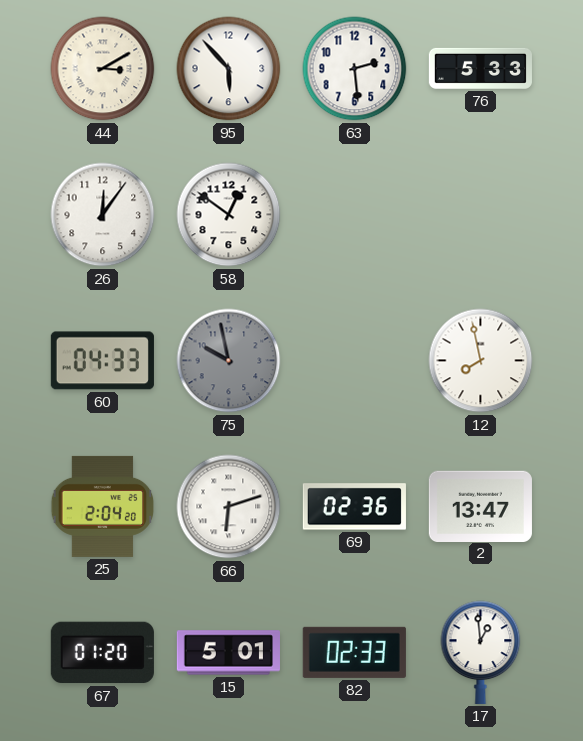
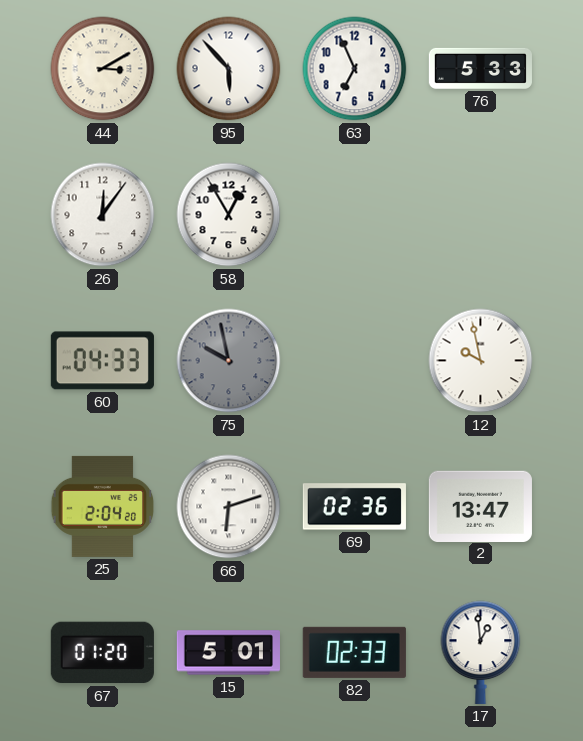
63: 2:29 -> 6:56 (355, 69)
58: 12:51 -> 12:55 (229, 215)
12: 7:58 -> 9:58 (481, 361)
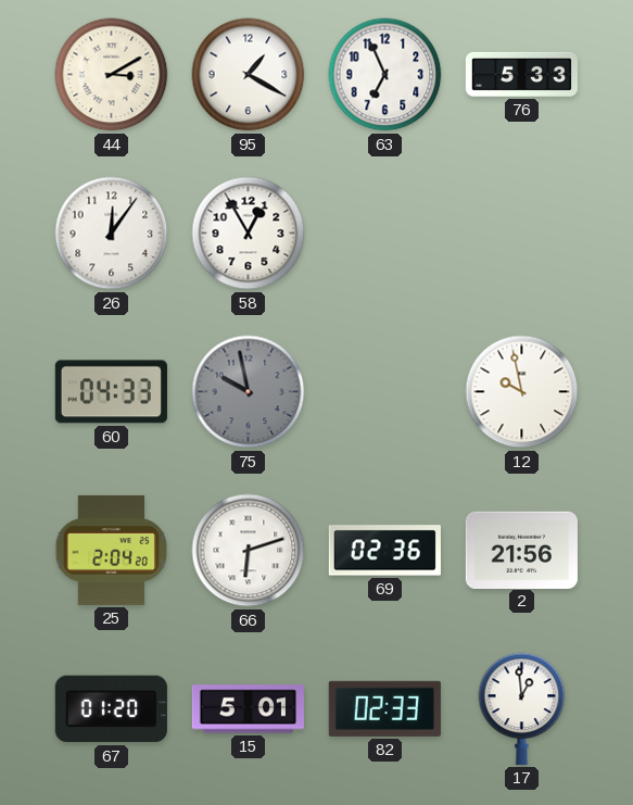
95: 5:53 -> 1:20 (249, 75)
2: 13:47 -> 21:56 (521, 550)
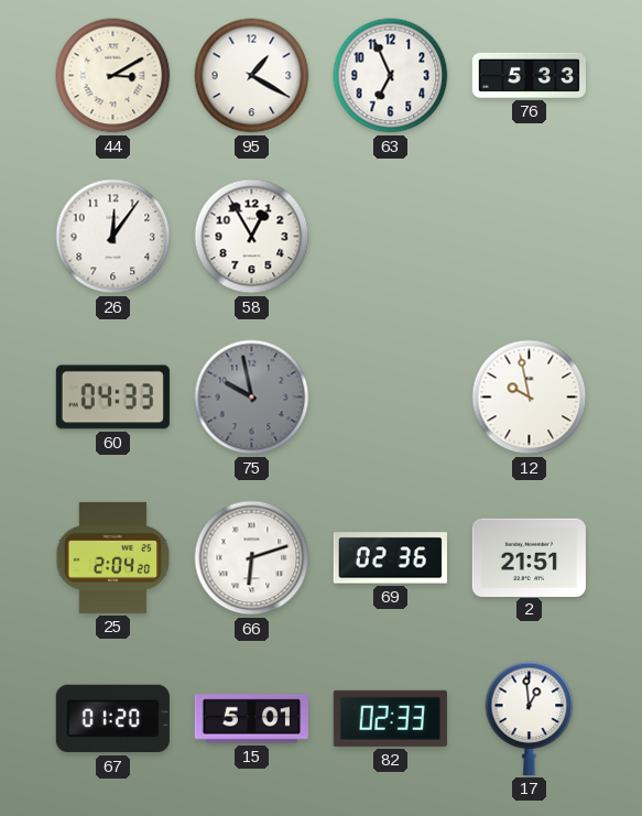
2: 21:56 -> 21:51 (529, 557)
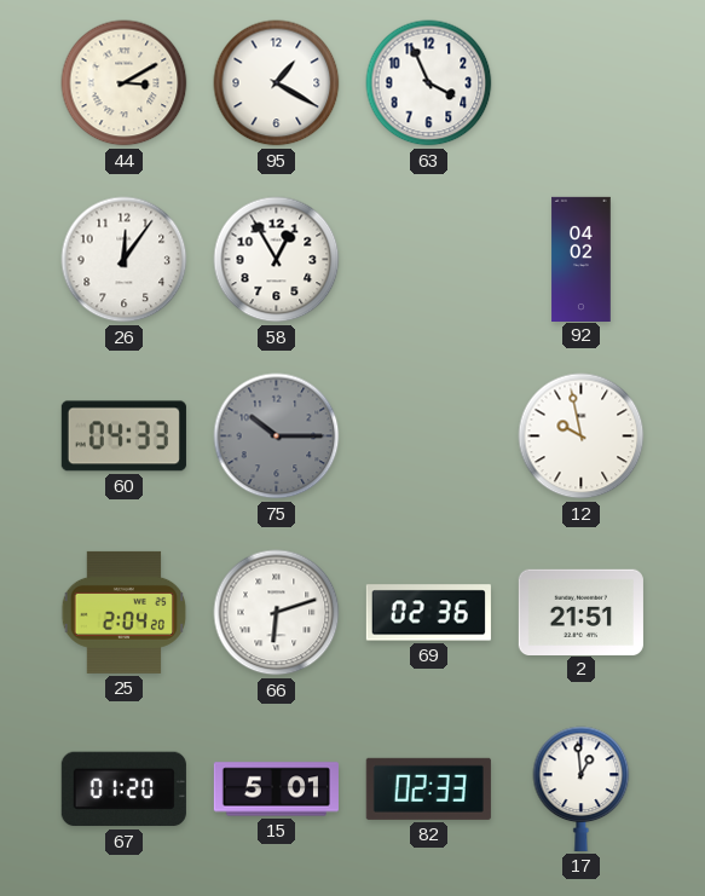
63: 6:56 -> 3:56 (429, 83)
76: 5:33 -> none (529, 75)
92: none -> 04:02 (582, 259)
75: 9:58 -> 10:15 (277, 437)
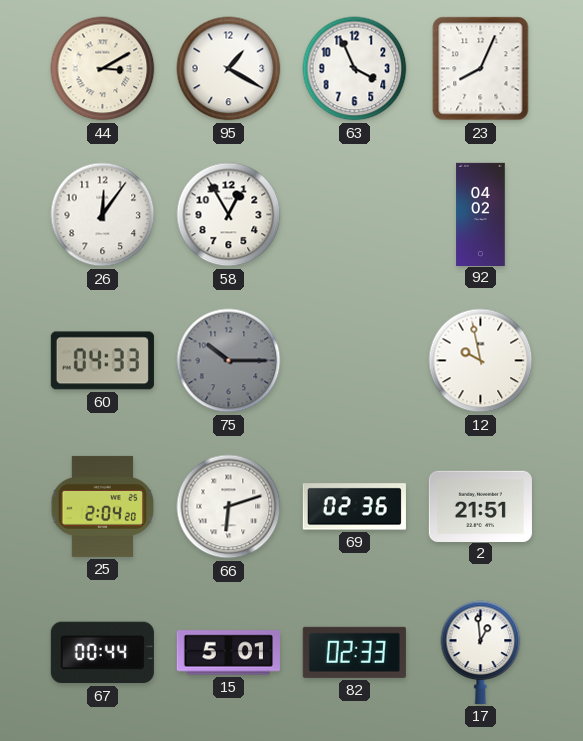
23: none -> 8:04 (481, 69)
67: 01:20 -> 00:44 (102, 653)
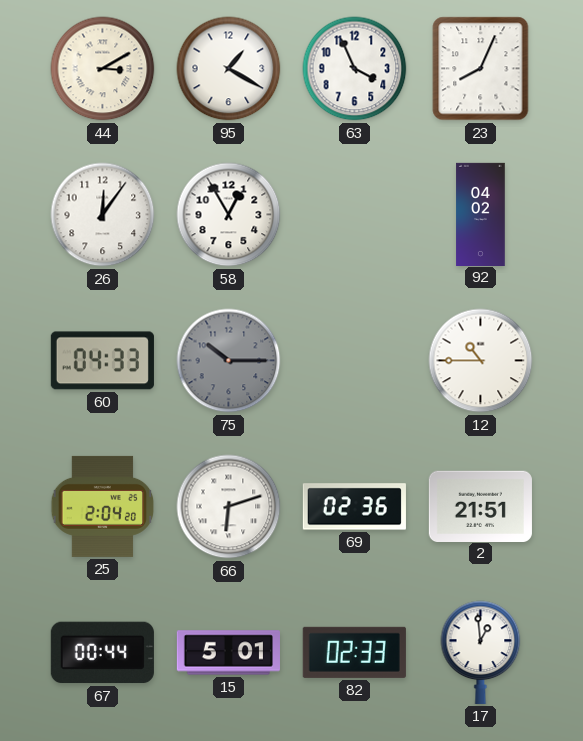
12: 9:58 -> 10:45 (481, 361)
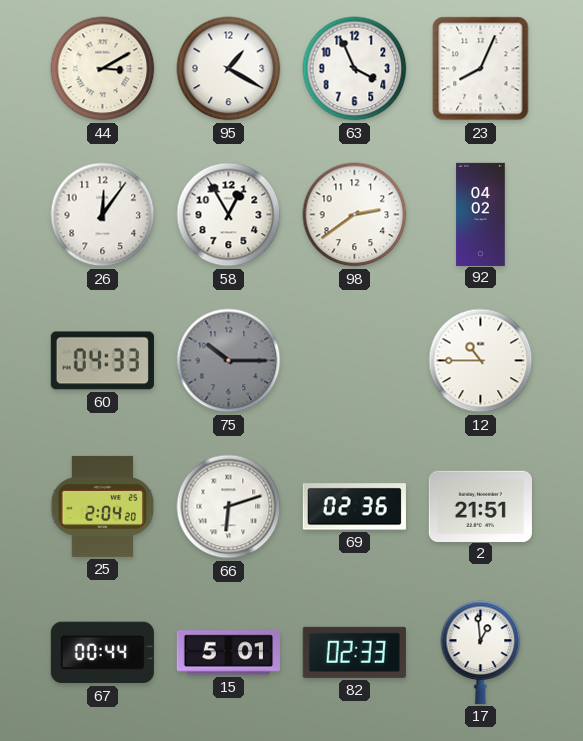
98: none -> 2:39 (355, 215)
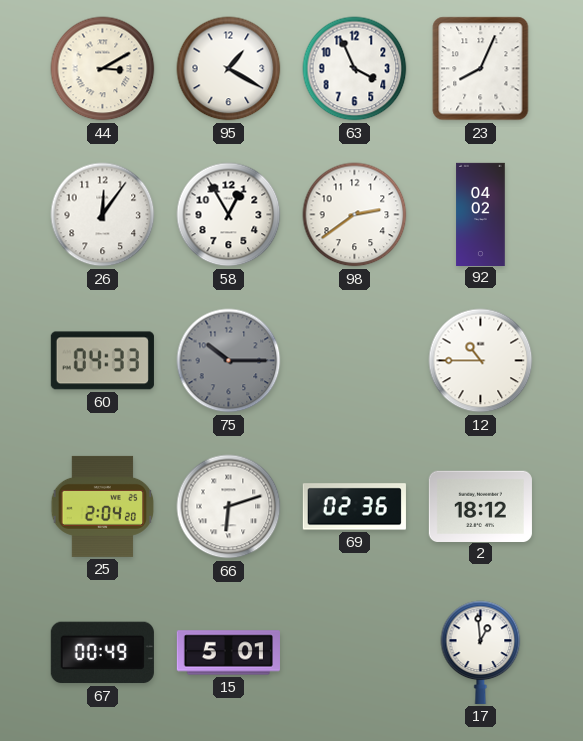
2: 21:51 -> 18:12 (480, 506)
67: 00:44 -> 00:49 (102, 653)
82: 02:33 -> none (354, 652)
